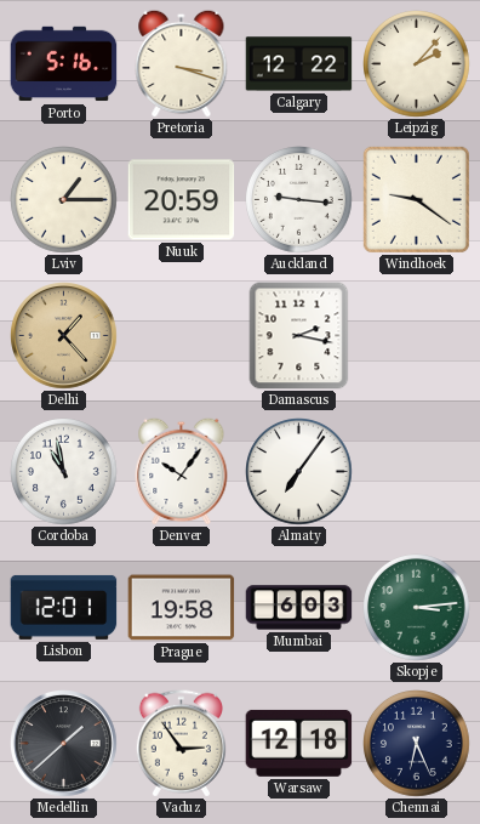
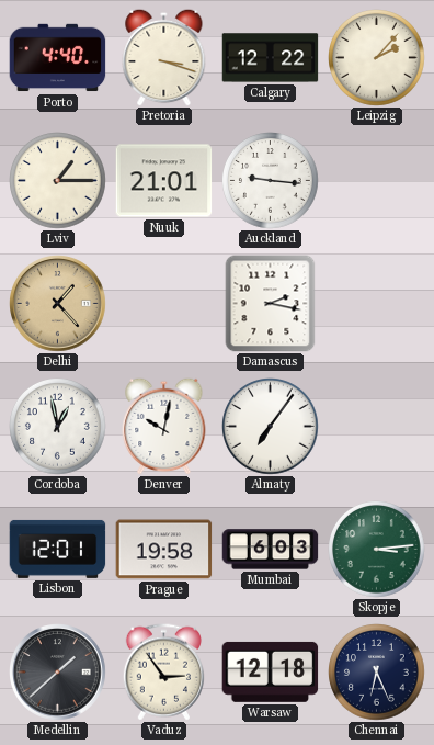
Porto: 5:16 -> 4:40 (58, 58)
Nuuk: 20:59 -> 21:01 (164, 181)
Windhoek: 9:21 -> none (416, 199)
Cordoba: 10:58 -> 12:58 (58, 427)
Denver: 10:06 -> 10:02 (164, 426)
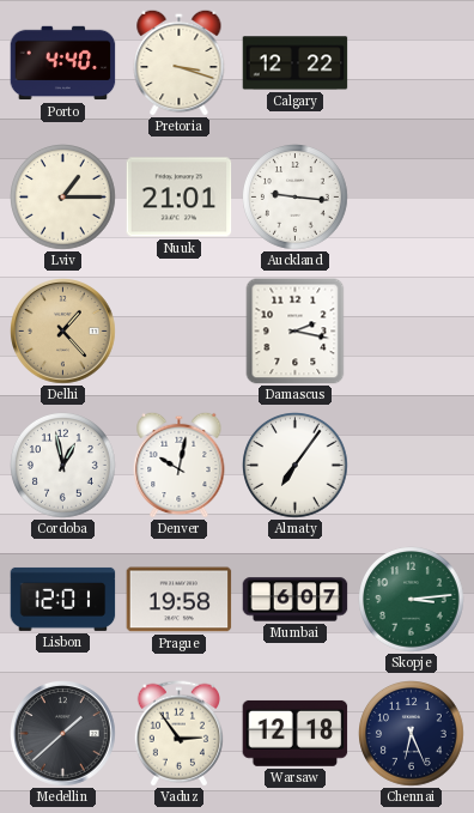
Leipzig: 2:07 -> none (377, 58)
Mumbai: 6:03 -> 6:07 (296, 600)
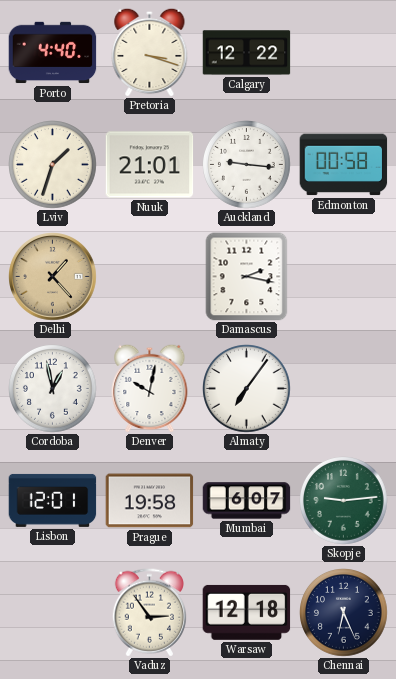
Lviv: 1:15 -> 1:33 (53, 165)
Edmonton: none -> 00:58 (344, 165)
Skopje: 3:14 -> 9:14 (344, 501)
Medellin: 1:38 -> none (63, 734)
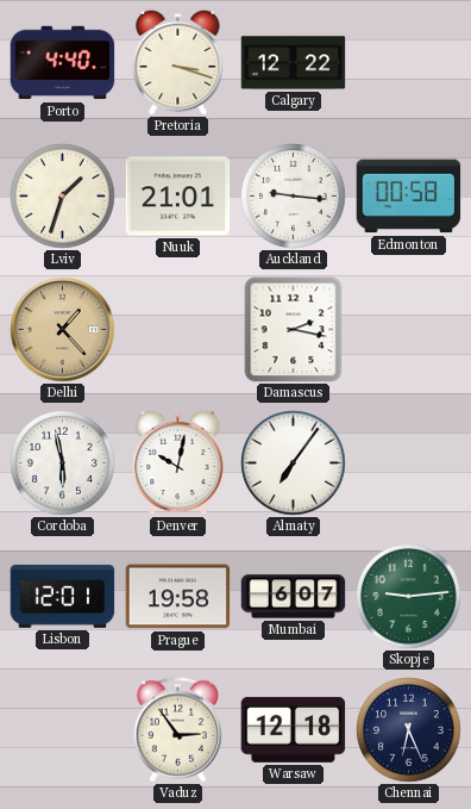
Cordoba: 12:58 -> 5:58 (63, 463)
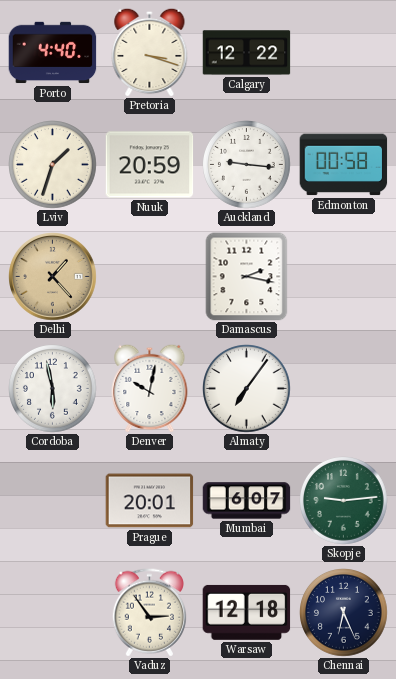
Nuuk: 21:01 -> 20:59 (150, 165)
Lisbon: 12:01 -> none (63, 596)
Prague: 19:58 -> 20:01 (150, 501)
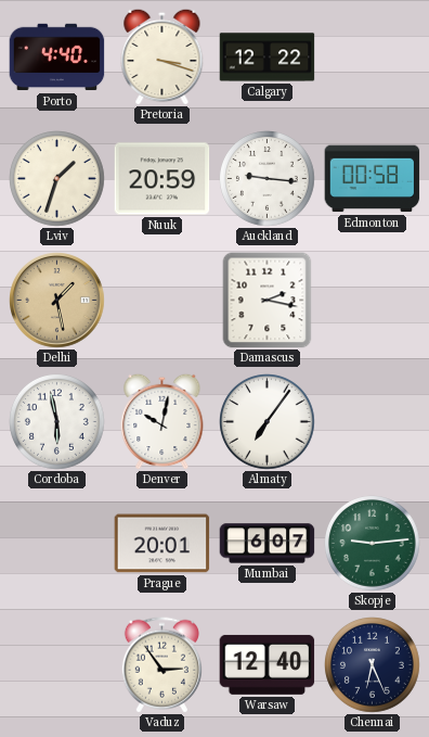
Delhi: 1:23 -> 1:28 (57, 301)
Warsaw: 12:18 -> 12:40 (268, 664)
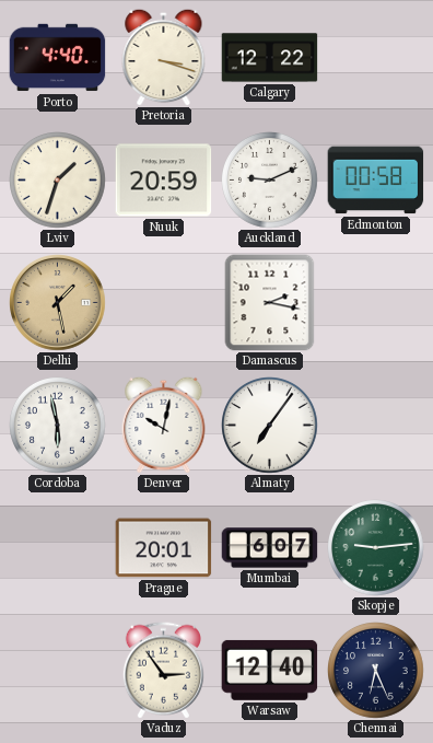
Auckland: 9:16 -> 9:11 (270, 181)
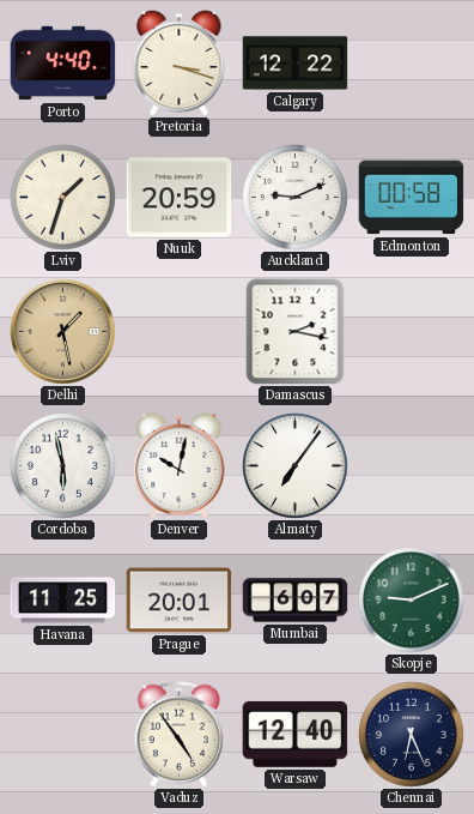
Havana: none -> 11:25 (63, 601)
Skopje: 9:14 -> 9:11 (412, 601)
Vaduz: 2:54 -> 4:54 (178, 735)
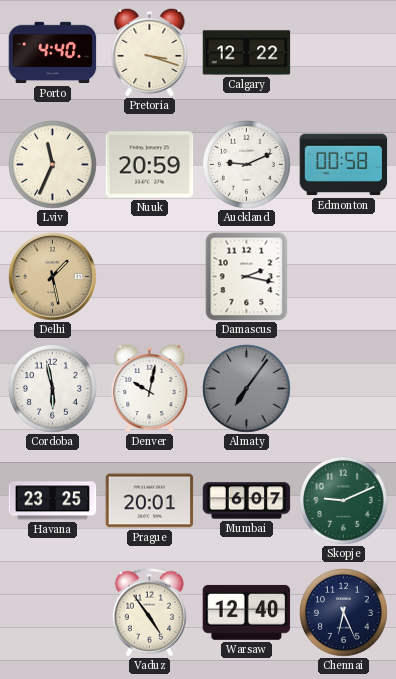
Lviv: 1:33 -> 11:34 (53, 165)
Almaty dial: white -> grey (247, 389)
Havana: 11:25 -> 23:25 (53, 501)
